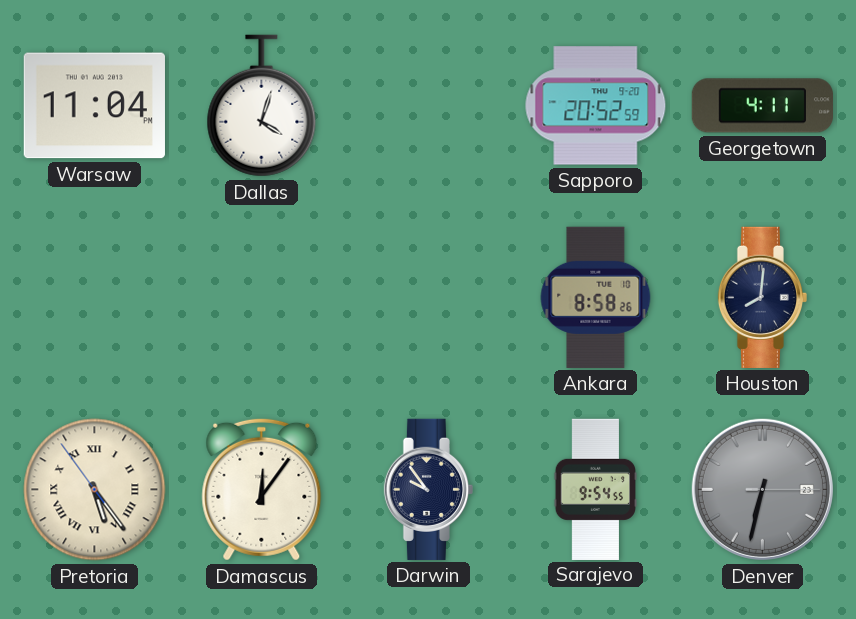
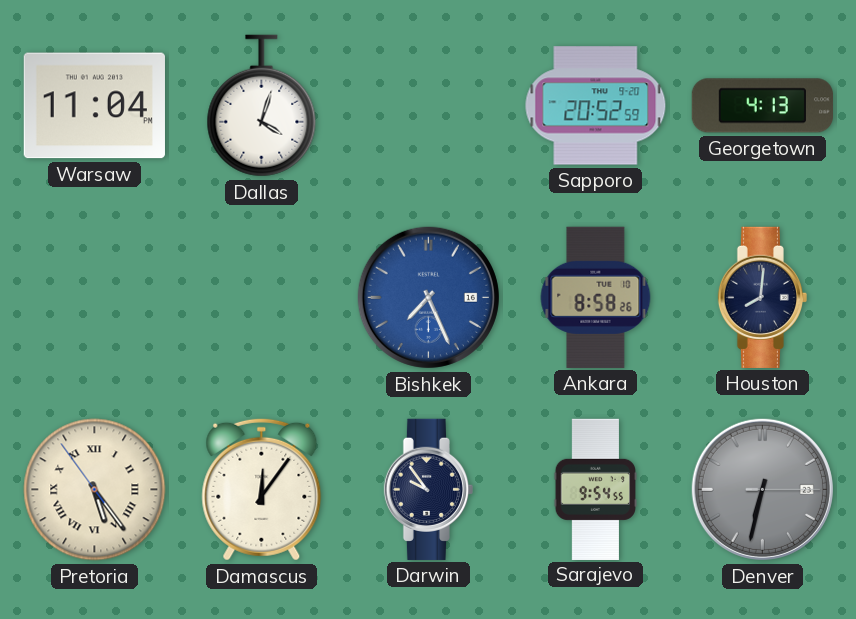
Georgetown: 4:11 -> 4:13 (762, 106)
Bishkek: none -> 7:26 (428, 297)
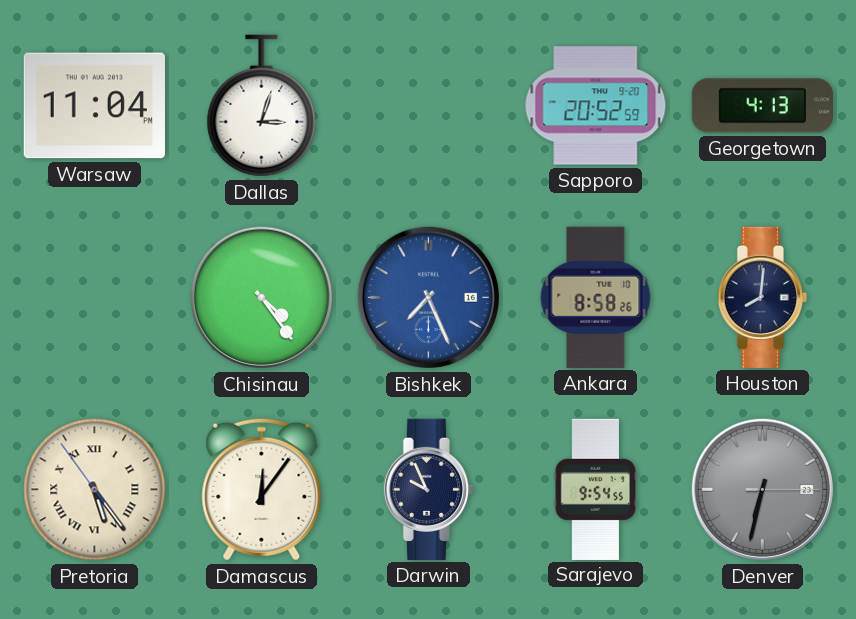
Dallas: 4:03 -> 3:03 (262, 106)
Chisinau: none -> 4:24 (261, 297)
Darwin: 9:54 -> 9:56 (428, 489)
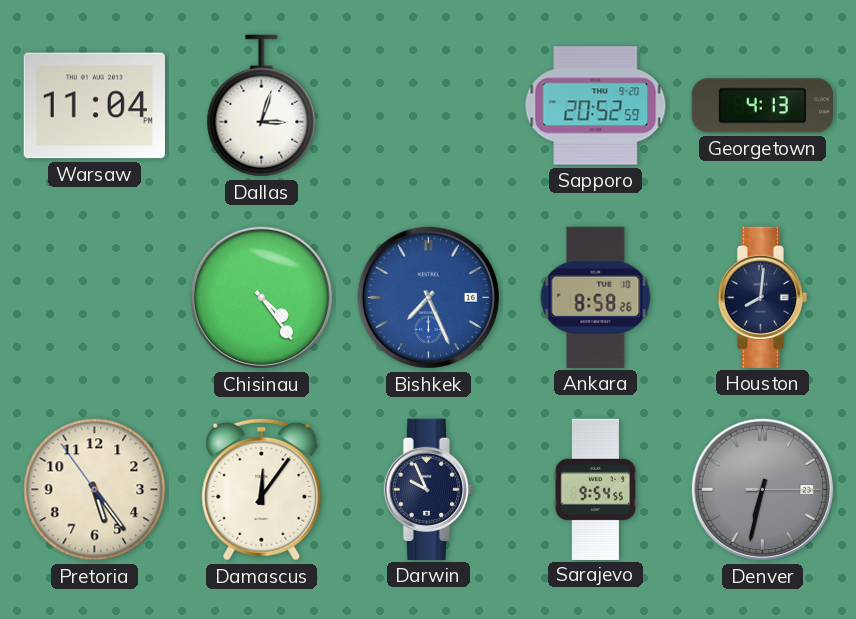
Pretoria numerals: Roman -> Arabic (95, 490)
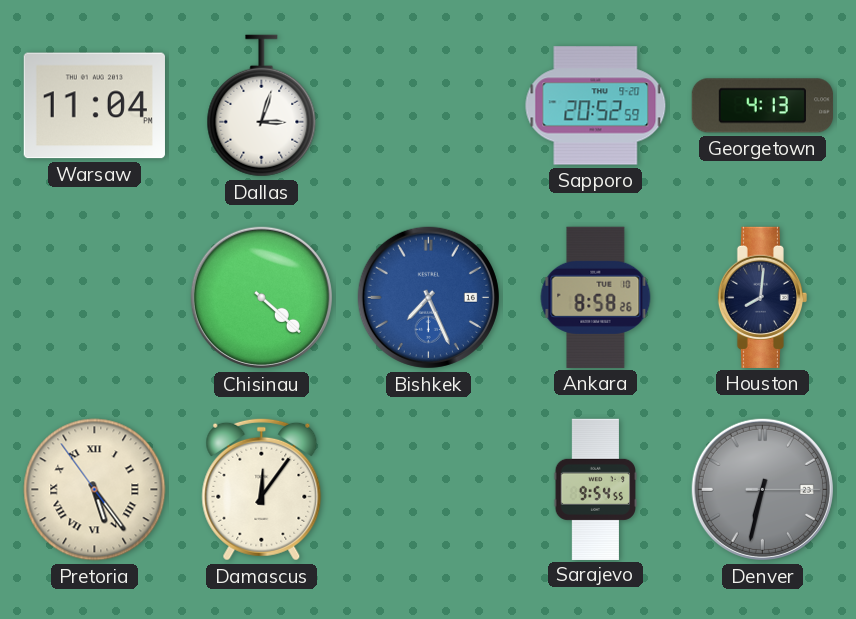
Chisinau: 4:24 -> 4:22 (261, 297)
Pretoria numerals: Arabic -> Roman (95, 490)
Darwin: 9:56 -> none (428, 489)
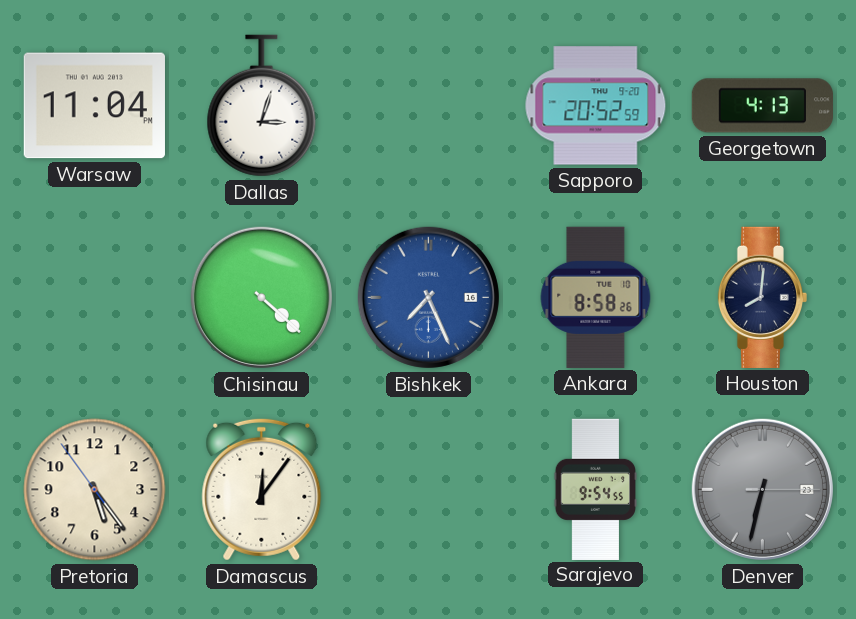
Pretoria numerals: Roman -> Arabic (95, 490)
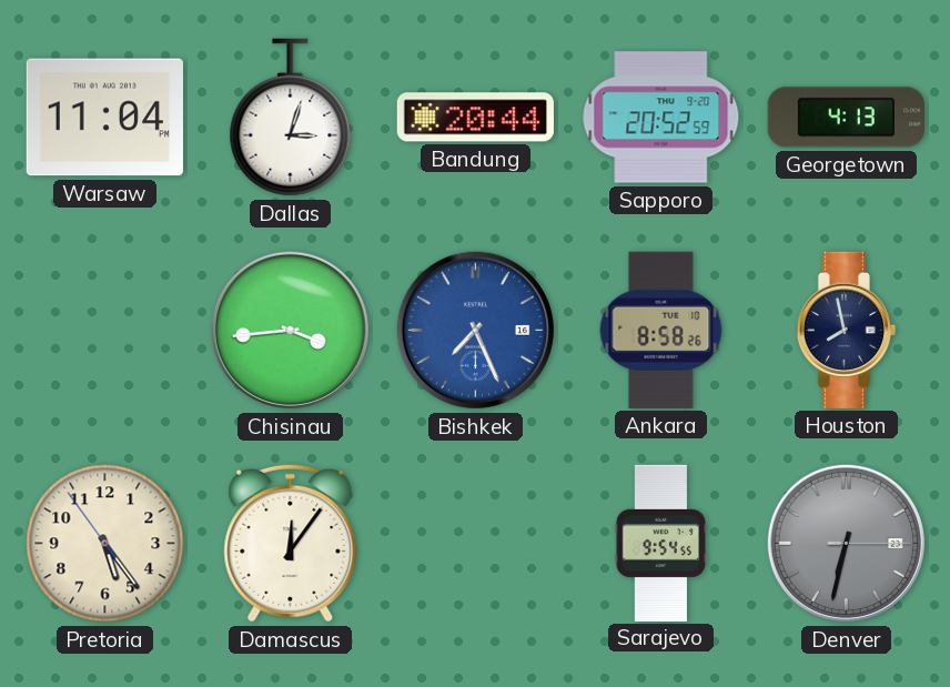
Bandung: none -> 20:44 (475, 118)
Chisinau: 4:22 -> 3:44 (290, 330)
Houston: 8:01 -> 7:58 (846, 330)
